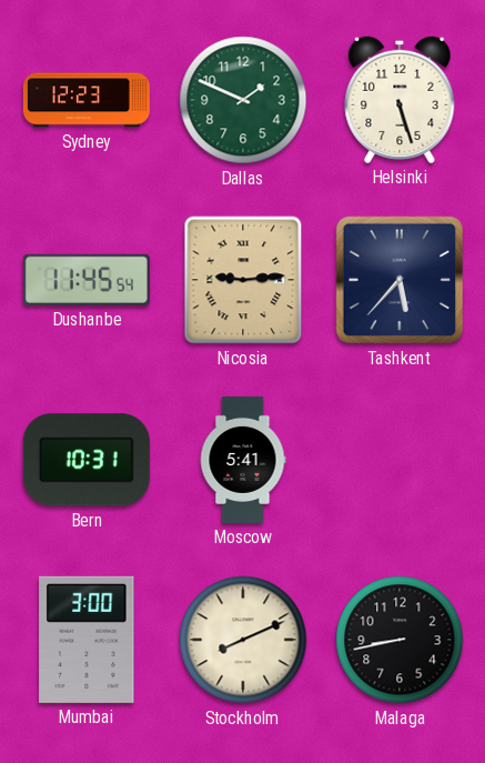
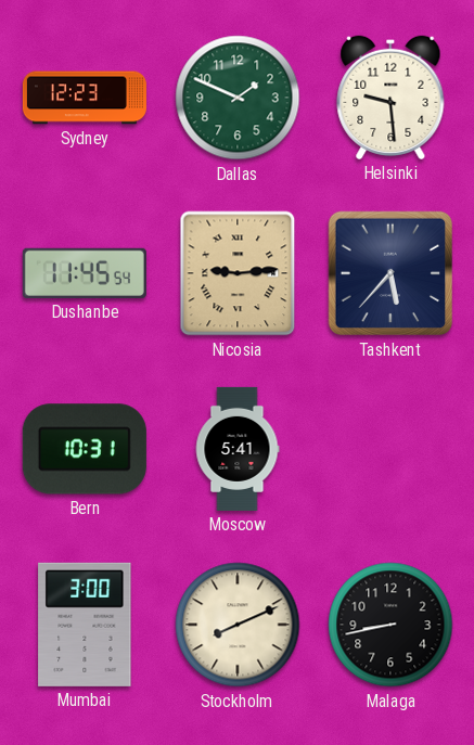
Helsinki: 5:27 -> 9:29 (390, 98)
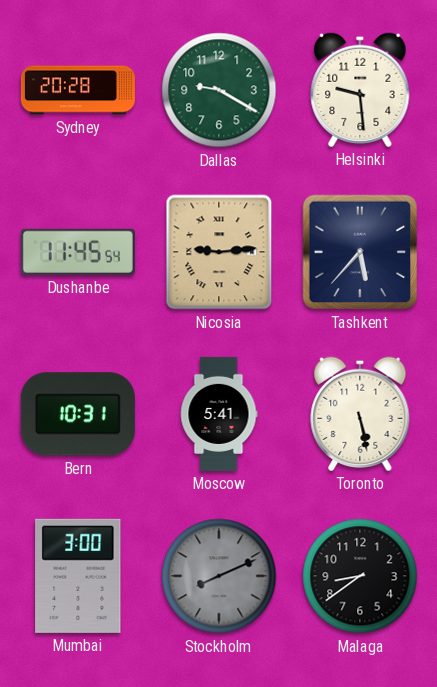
Sydney: 12:23 -> 20:28 (78, 90)
Dallas: 1:49 -> 9:20 (219, 90)
Toronto: none -> 5:28 (360, 414)
Stockholm dial: cream -> grey (219, 576)
Malaga: 8:43 -> 8:39 (360, 576)
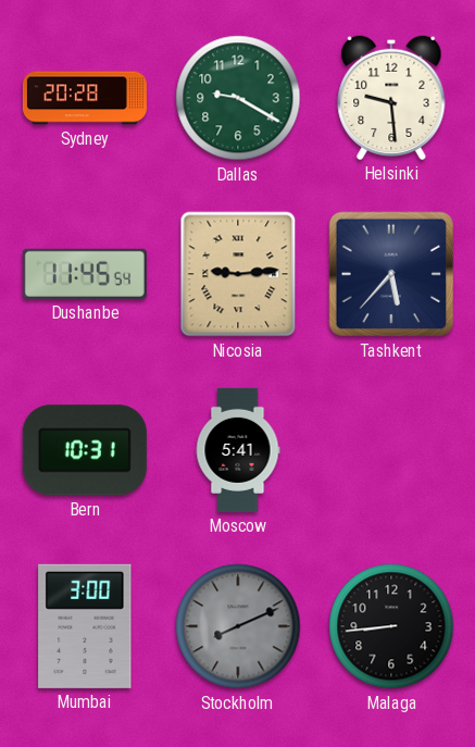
Toronto: 5:28 -> none (360, 414)
Malaga: 8:39 -> 8:44 (391, 626)
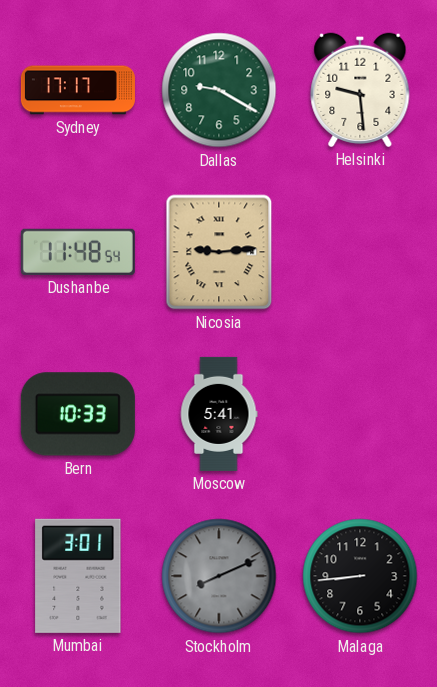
Sydney: 20:28 -> 17:17 (78, 90)
Dushanbe: 11:45 -> 11:48 (78, 252)
Tashkent: 5:37 -> none (391, 274)
Bern: 10:31 -> 10:33 (78, 414)
Mumbai: 3:00 -> 3:01 (78, 576)
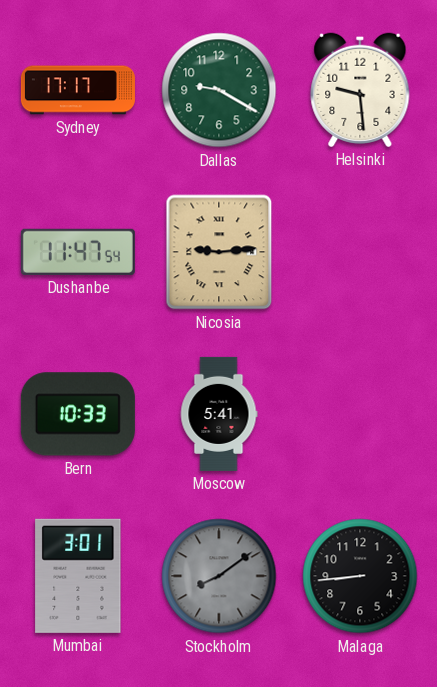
Dushanbe: 11:48 -> 11:47 (78, 252)
Stockholm: 8:11 -> 8:09 (219, 576)
